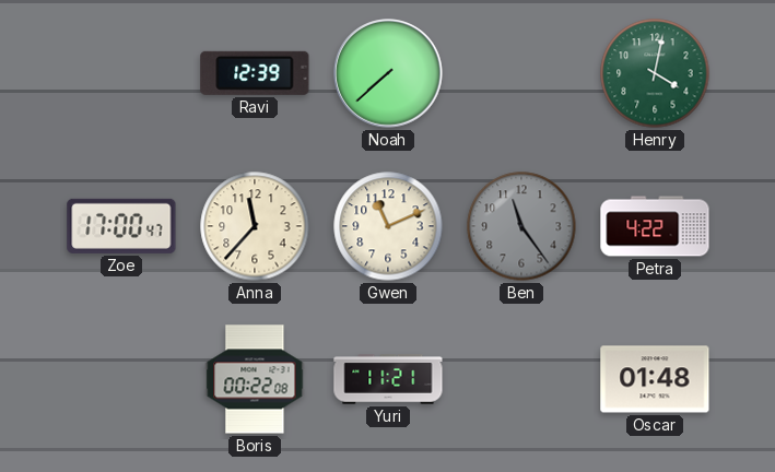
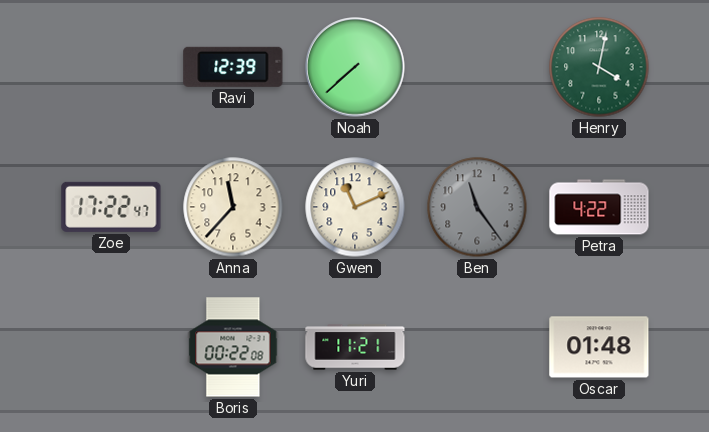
Zoe: 17:00 -> 17:22 (111, 207)
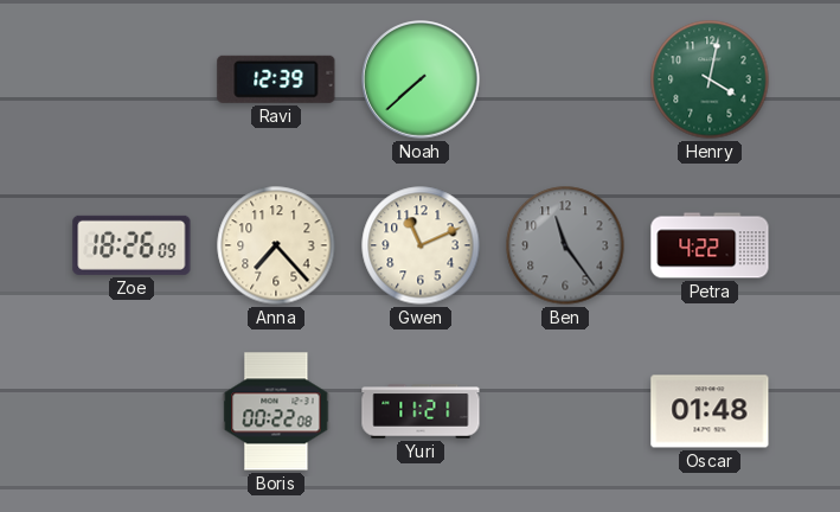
Zoe: 17:22 -> 18:26 (132, 245)
Anna: 11:37 -> 7:23 (276, 245)
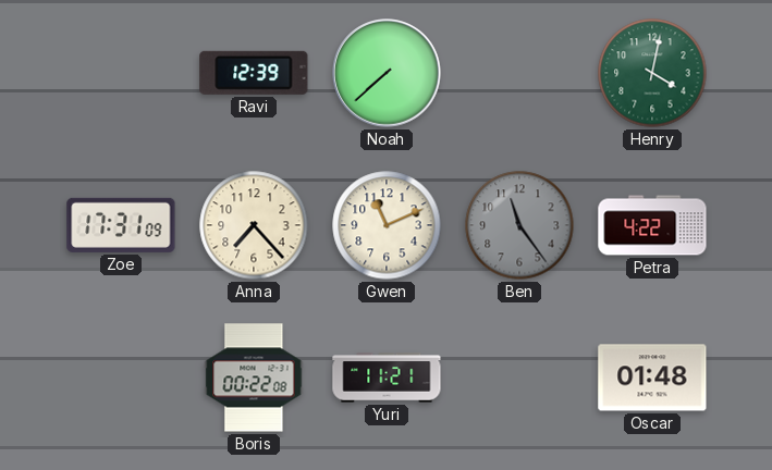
Zoe: 18:26 -> 17:31 (121, 225)
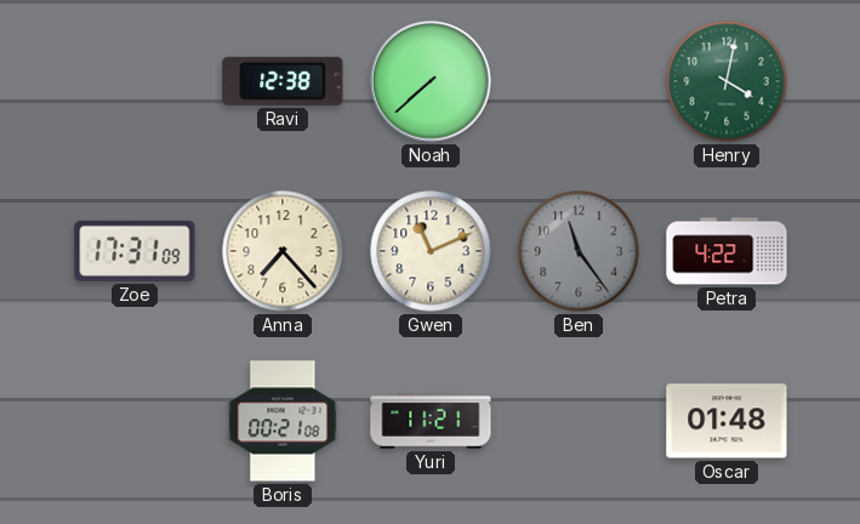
Ravi: 12:39 -> 12:38 (283, 81)
Boris: 00:22 -> 00:21 (283, 421)
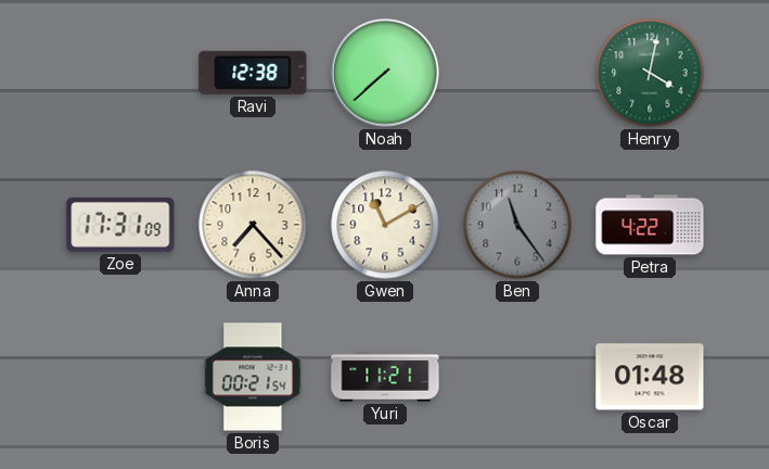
Gwen: 11:11 -> 11:10 (385, 225)
Boris: 00:21:08 -> 00:21:54 (253, 377)
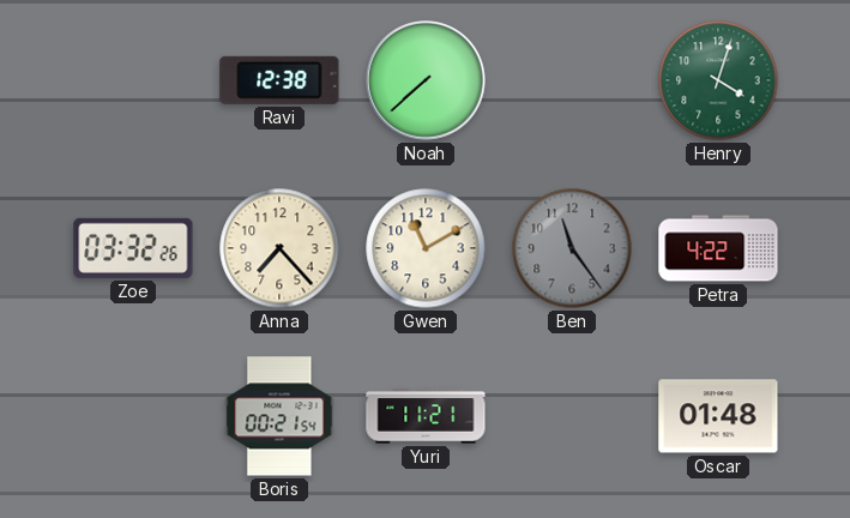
Henry: 4:02 -> 4:03 (718, 80)
Zoe: 17:31 -> 03:32 (133, 248)
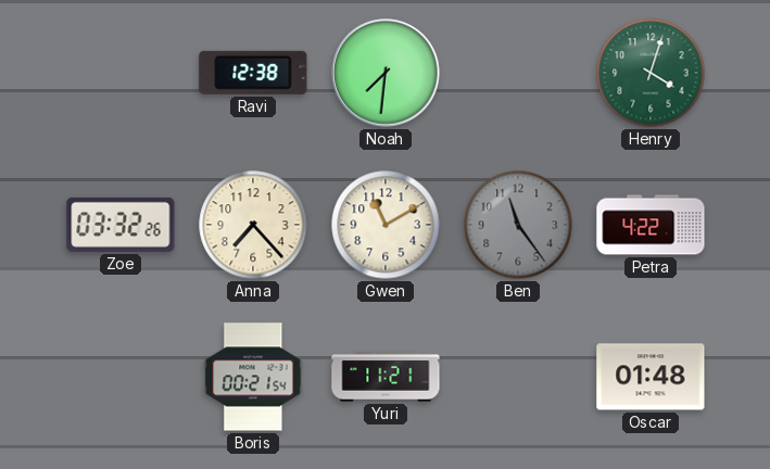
Noah: 7:38 -> 7:31 (386, 73)
